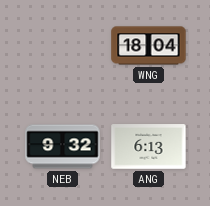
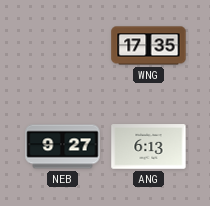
WNG: 18:04 -> 17:35 (149, 46)
NEB: 9:32 -> 9:27 (63, 147)
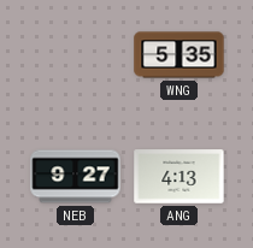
WNG: 17:35 -> 5:35 (180, 55)
ANG: 6:13 -> 4:13 (180, 177)
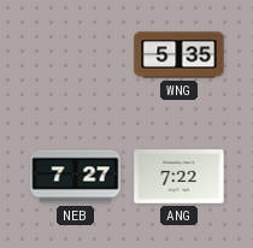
NEB: 9:27 -> 7:27 (76, 177)
ANG: 4:13 -> 7:22 (180, 177)
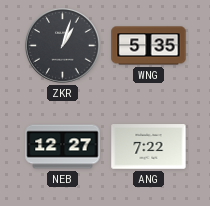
ZKR: none -> 1:03 (63, 46)
NEB: 7:27 -> 12:27 (63, 147)
